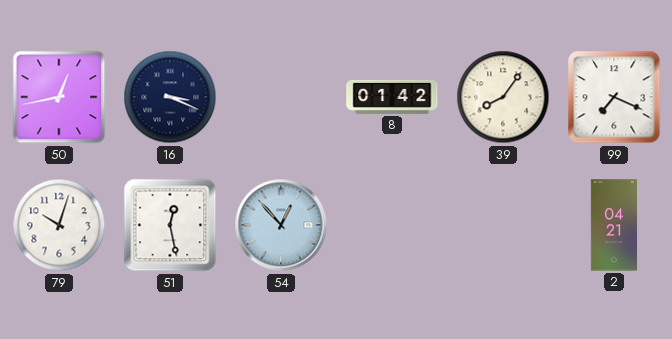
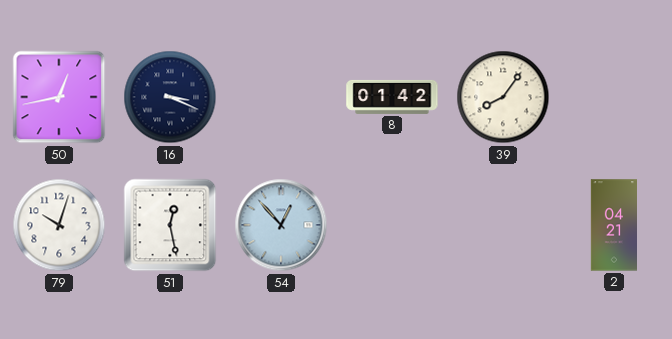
99: 7:19 -> none (614, 97)
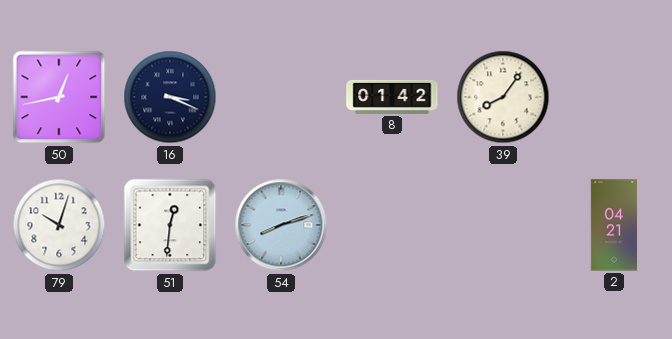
51: 12:28 -> 12:31 (170, 225)
54: 12:53 -> 8:12 (281, 225)
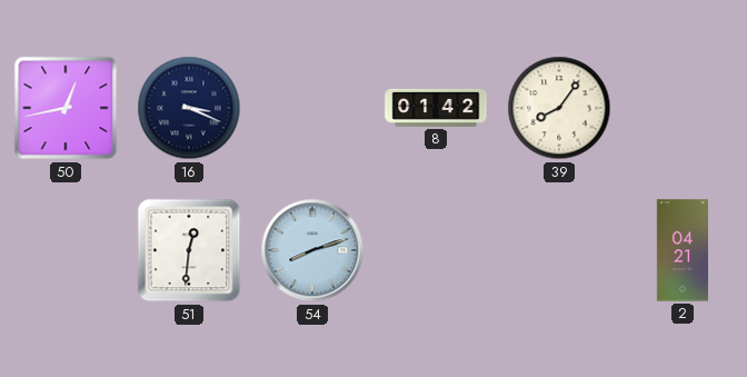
79: 10:03 -> none (59, 225)
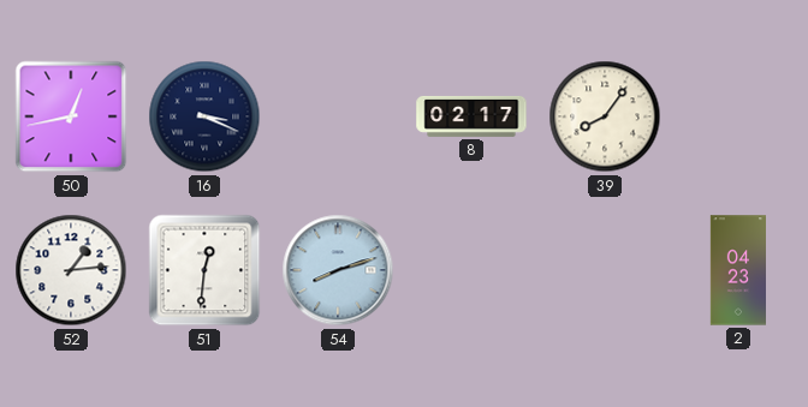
8: 01:42 -> 02:17 (471, 116)
52: none -> 1:14 (71, 270)
2: 04:21 -> 04:23 (738, 270)
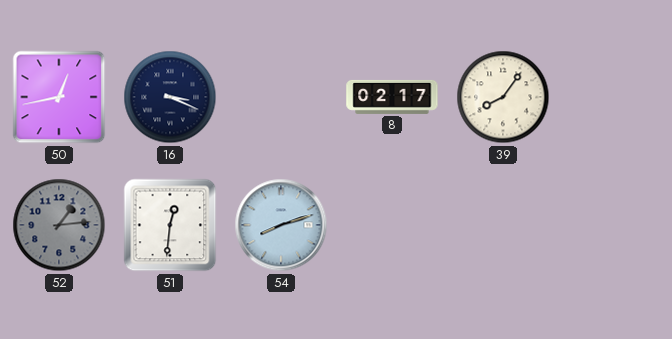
52 dial: white -> grey (59, 225)
2: 04:23 -> none (738, 270)
